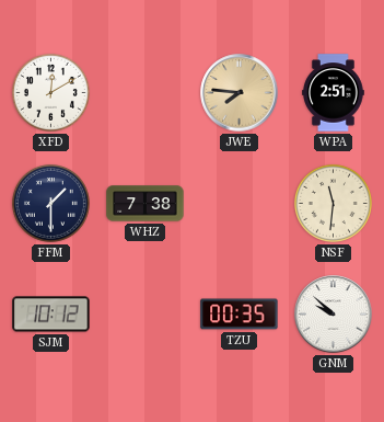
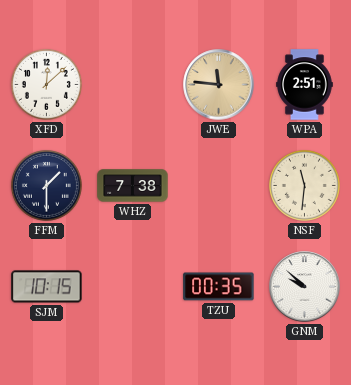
XFD: 12:10 -> 12:08 (46, 84)
JWE: 7:46 -> 11:46 (219, 85)
SJM: 10:12 -> 10:15 (47, 287)
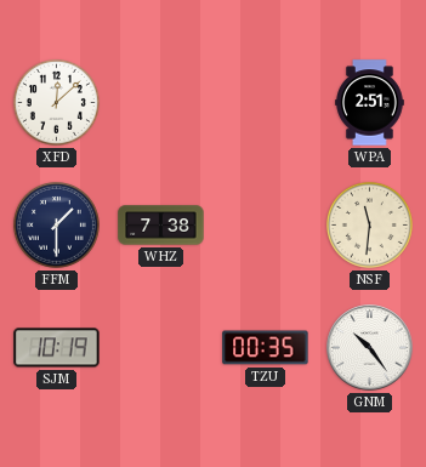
JWE: 11:46 -> none (219, 85)
SJM: 10:15 -> 10:19 (57, 348)
GNM: 9:52 -> 10:24 (370, 348)
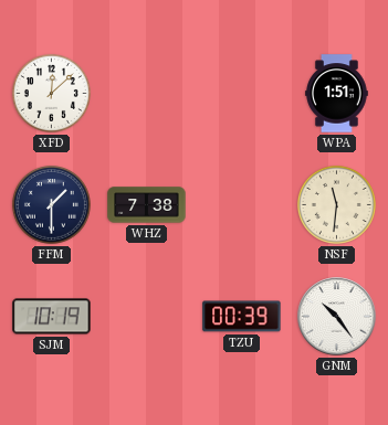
WPA: 2:51 -> 1:51 (337, 94)
TZU: 00:35 -> 00:39 (242, 317)
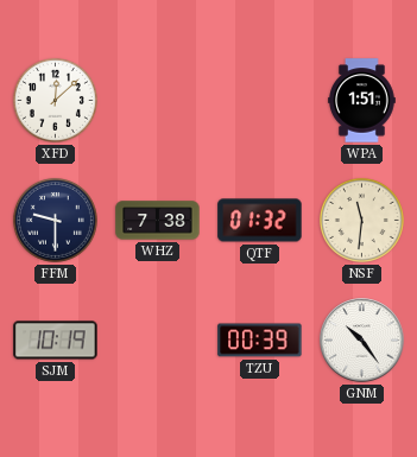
FFM: 1:30 -> 9:30 (55, 220)
QTF: none -> 01:32 (260, 221)
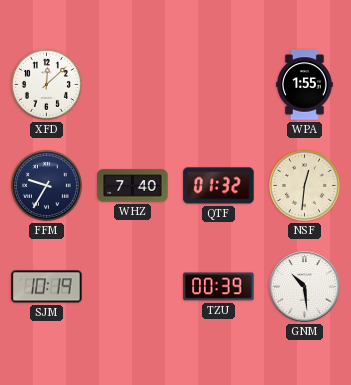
WPA: 1:51 -> 1:55 (305, 85)
FFM: 9:30 -> 9:35 (46, 185)
WHZ: 7:38 -> 7:40 (133, 186)
NSF: 11:31 -> 12:31 (304, 185)
GNM: 10:24 -> 10:29 (305, 287)
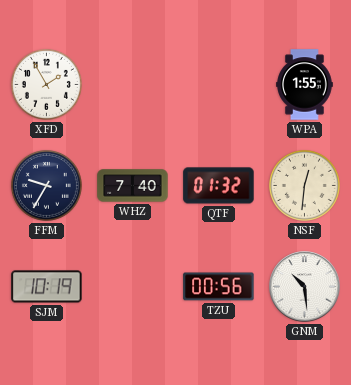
XFD: 12:08 -> 1:55 (46, 84)
TZU: 00:39 -> 00:56 (219, 287)
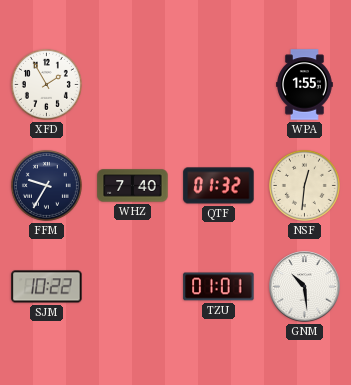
SJM: 10:19 -> 10:22 (47, 287)
TZU: 00:56 -> 01:01 (219, 287)
